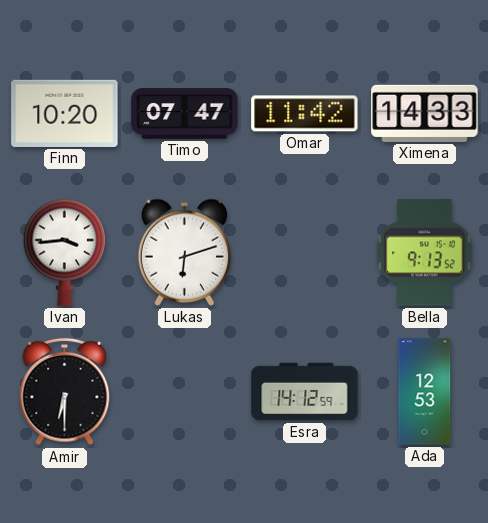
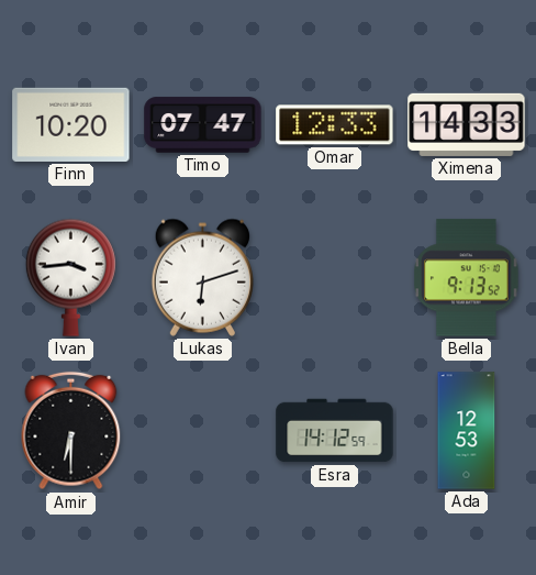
Omar: 11:42 -> 12:33 (335, 125)
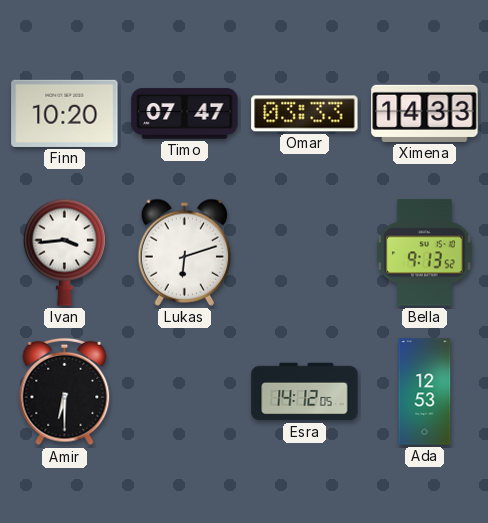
Omar: 12:33 -> 03:33 (305, 114)
Esra: 14:12:59 -> 14:12:05 (305, 392)
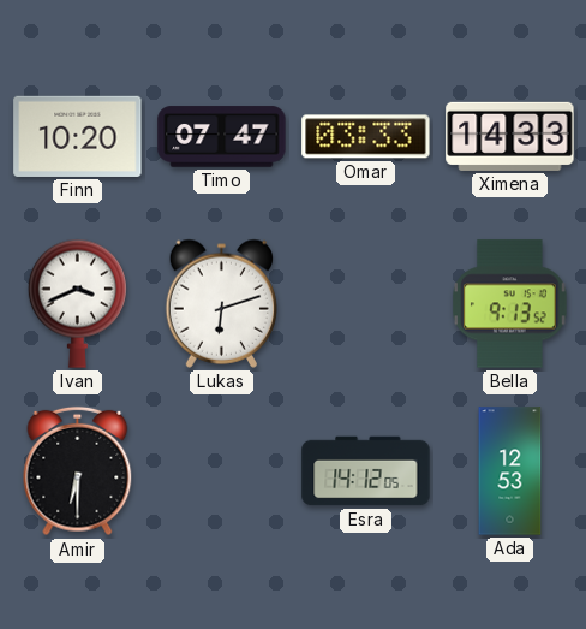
Ivan: 3:44 -> 3:41 (77, 303)
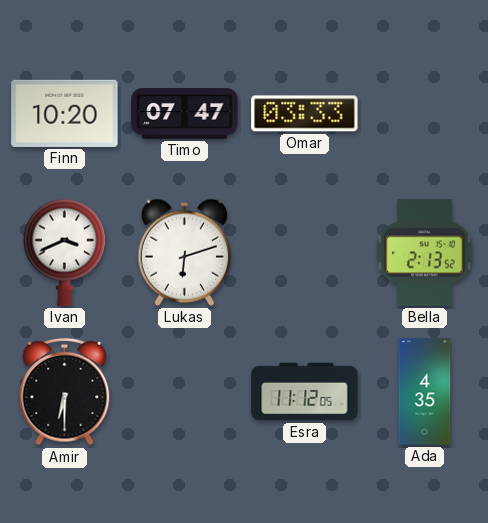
Ximena: 14:33 -> none (510, 136)
Bella: 9:13 -> 2:13 (425, 253)
Esra: 14:12 -> 11:12 (305, 392)
Ada: 12:53 -> 4:35 (425, 392)
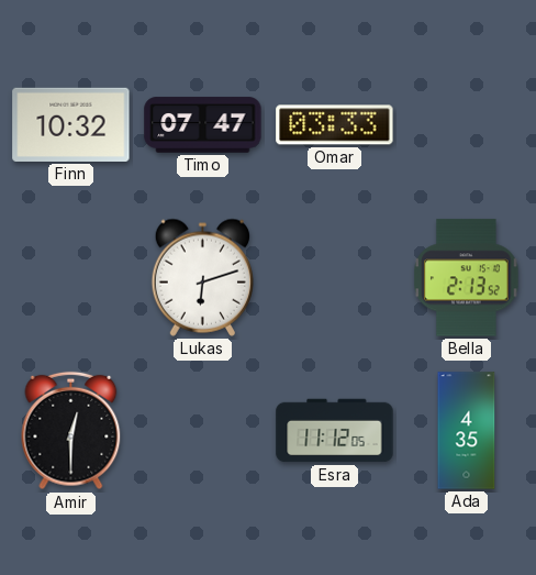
Finn: 10:20 -> 10:32 (71, 124)
Ivan: 3:41 -> none (64, 252)
Amir: 6:30 -> 12:30 (71, 431)
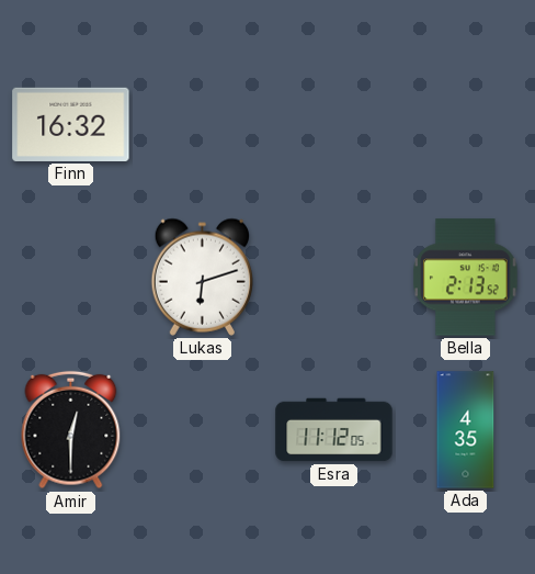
Finn: 10:32 -> 16:32 (71, 124)
Timo: 07:47 -> none (203, 125)
Omar: 03:33 -> none (335, 125)
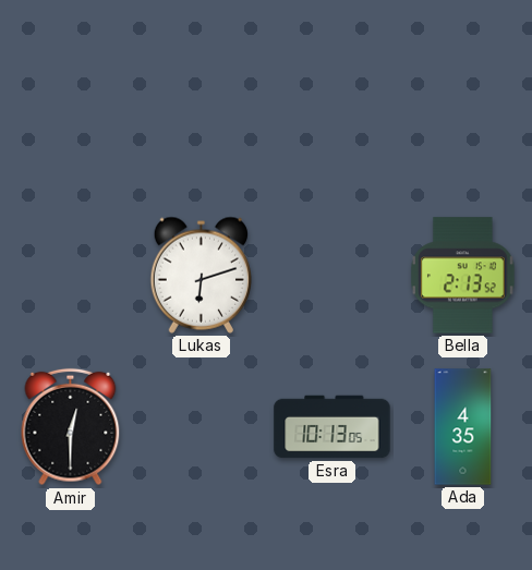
Finn: 16:32 -> none (71, 124)
Esra: 11:12 -> 10:13 (332, 427)
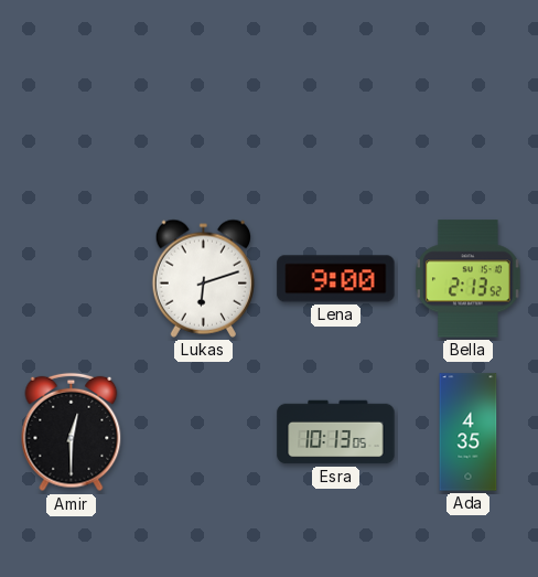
Lena: none -> 9:00 (336, 279)
